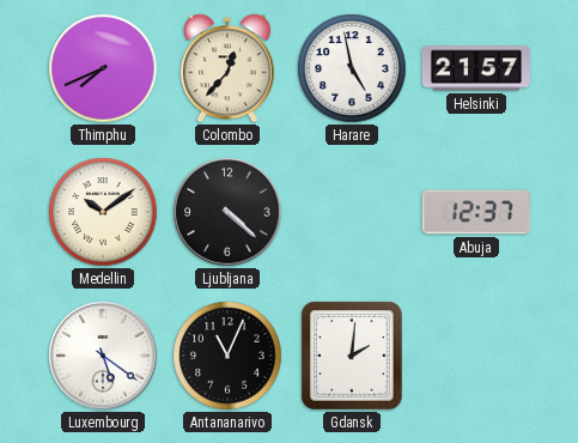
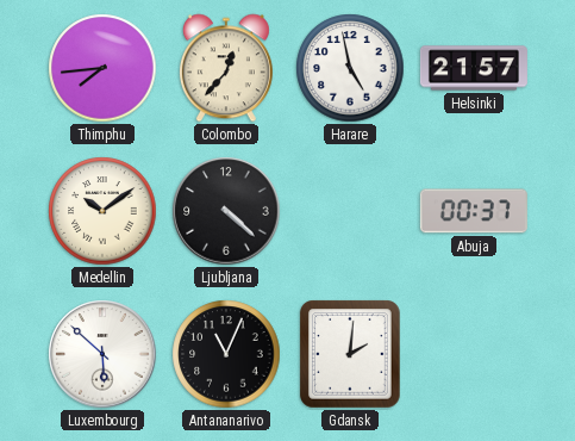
Thimphu: 7:41 -> 7:44 (102, 68)
Abuja: 12:37 -> 00:37 (474, 211)
Luxembourg: 5:21 -> 5:52 (102, 354)
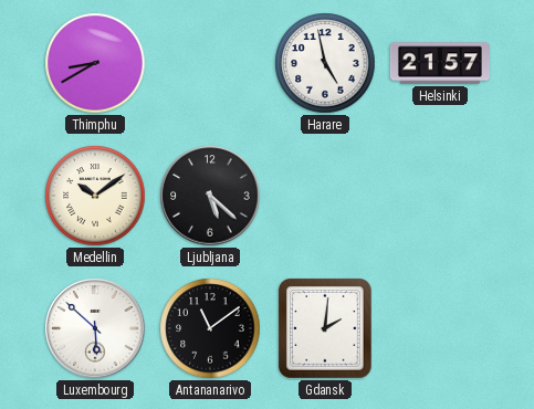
Thimphu: 7:44 -> 8:40 (95, 63)
Colombo: 12:37 -> none (226, 68)
Ljubljana: 4:22 -> 5:22 (210, 196)
Abuja: 00:37 -> none (474, 211)
Antananarivo: 11:04 -> 11:09 (210, 328)
